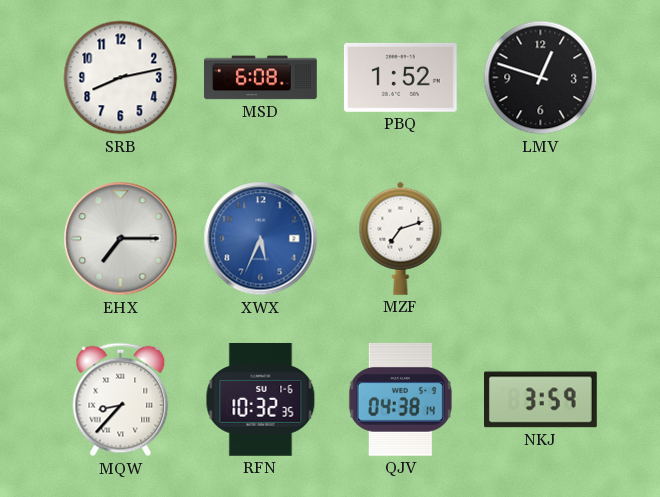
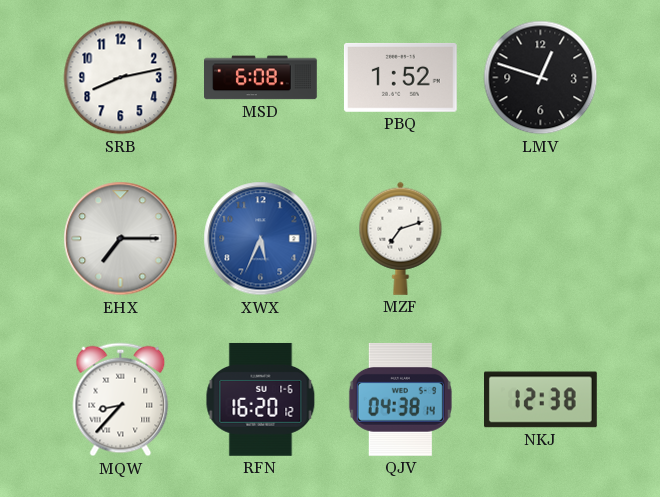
RFN: 10:32 -> 16:20 (261, 399)
NKJ: 3:59 -> 12:38 (541, 400)
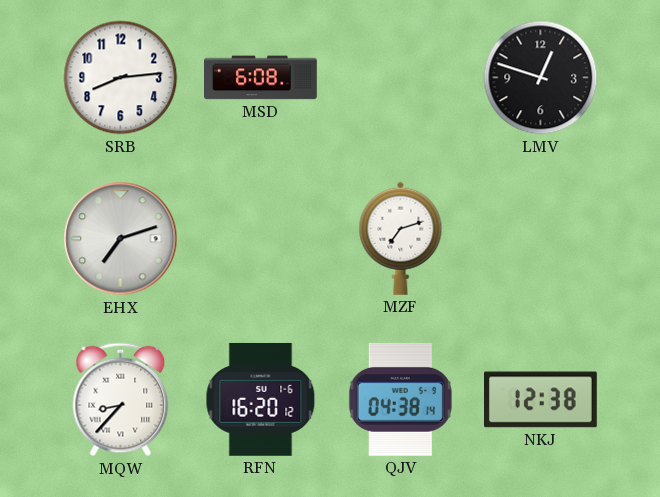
SRB: 8:13 -> 8:14 (121, 78)
PBQ: 1:52 -> none (400, 77)
EHX: 7:15 -> 7:12 (121, 239)
XWX: 5:34 -> none (261, 239)
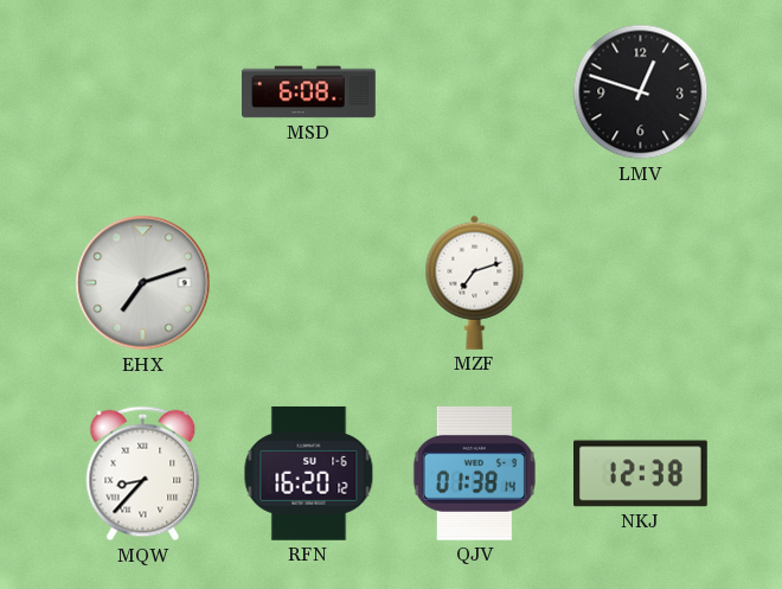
SRB: 8:14 -> none (121, 78)
QJV: 04:38 -> 01:38 (474, 473)
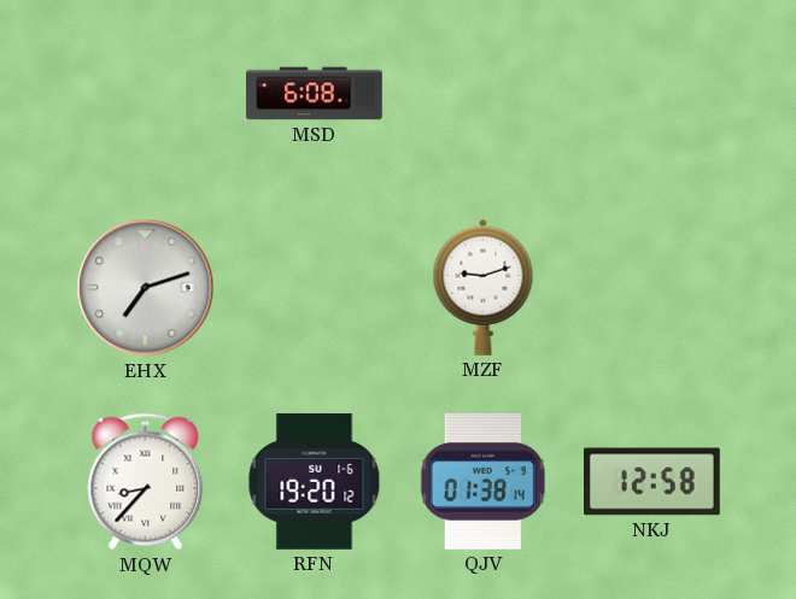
LMV: 12:48 -> none (641, 92)
MZF: 7:12 -> 9:12 (484, 287)
RFN: 16:20 -> 19:20 (315, 481)
NKJ: 12:38 -> 12:58 (652, 482)
